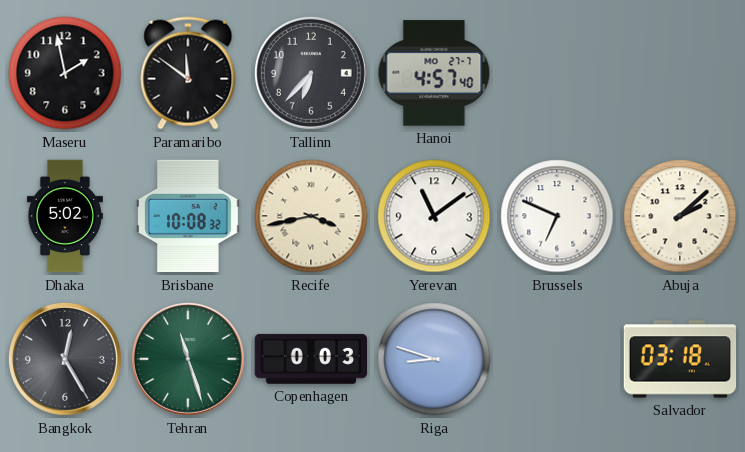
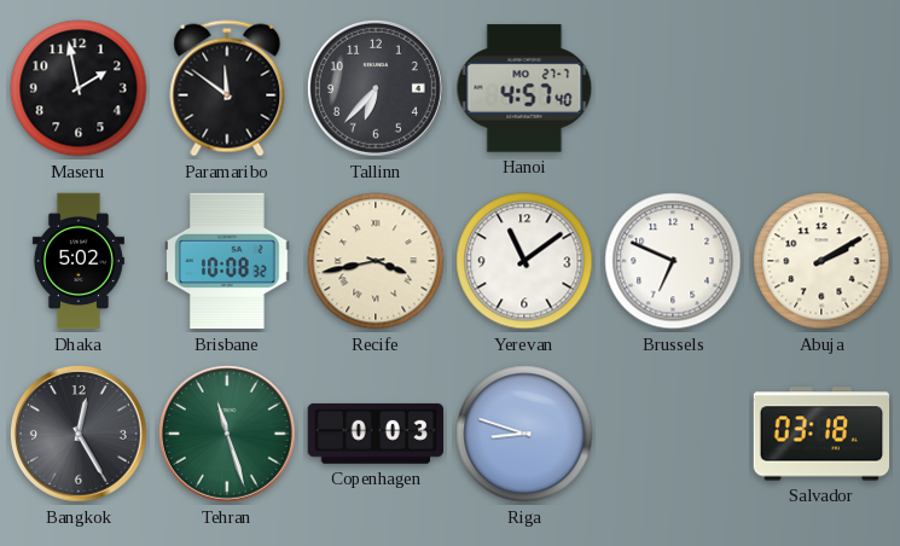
Abuja: 2:08 -> 2:10 (821, 261)
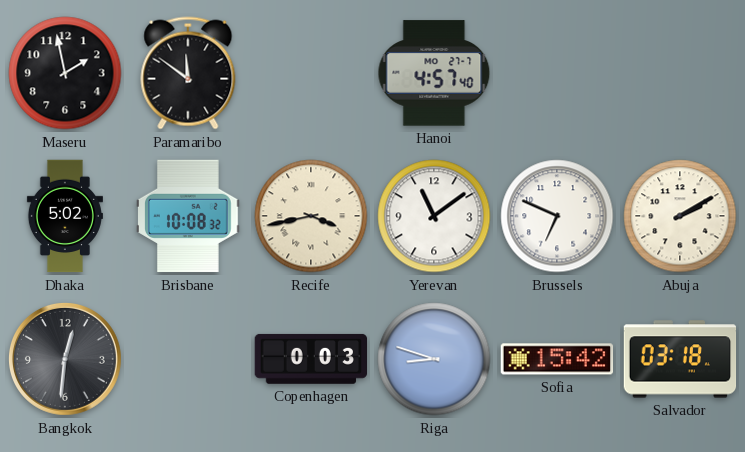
Tallinn: 6:37 -> none (376, 88)
Bangkok: 12:25 -> 12:31 (65, 359)
Tehran: 11:27 -> none (227, 434)
Sofia: none -> 15:42 (557, 359)
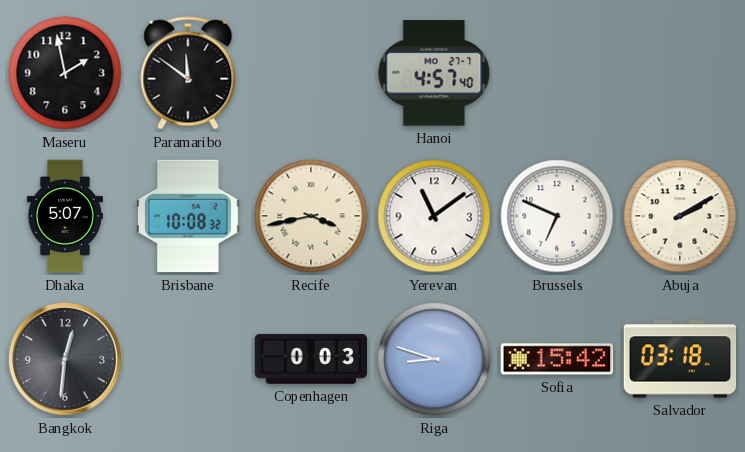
Dhaka: 5:02 -> 5:07 (65, 216)
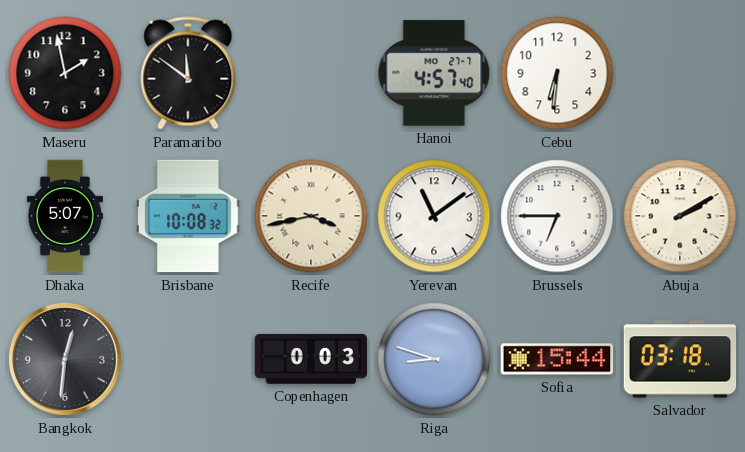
Cebu: none -> 6:31 (557, 73)
Brussels: 6:49 -> 6:45 (557, 216)
Sofia: 15:42 -> 15:44 (557, 359)
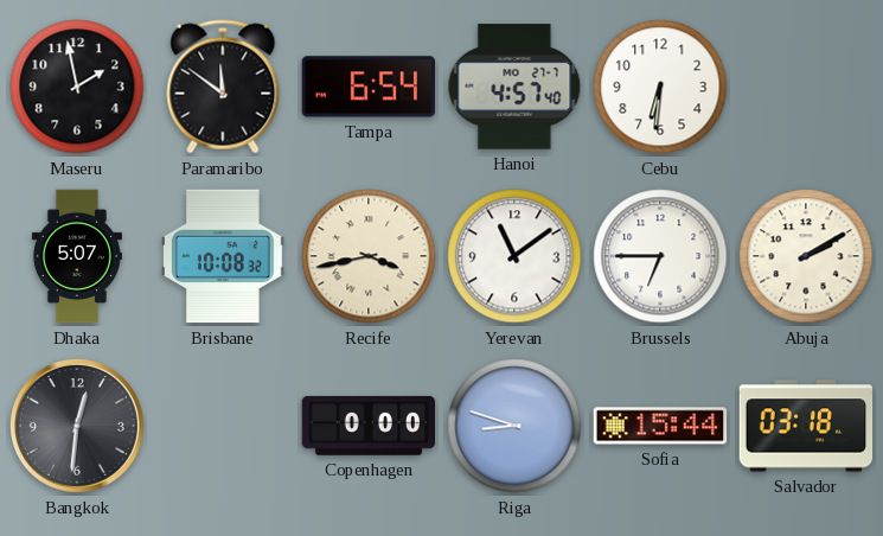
Tampa: none -> 6:54 (367, 87)
Copenhagen: 0:03 -> 0:00 (369, 426)
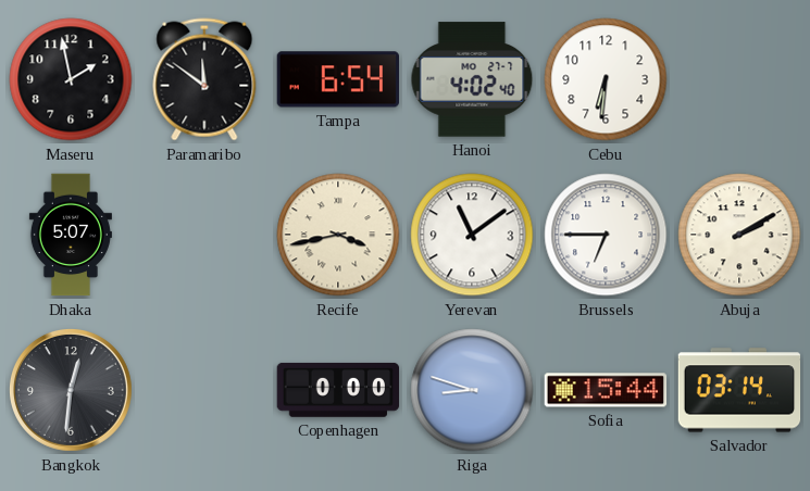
Hanoi: 4:57 -> 4:02 (472, 79)
Brisbane: 10:08 -> none (224, 256)
Salvador: 03:18 -> 03:14 (739, 390)
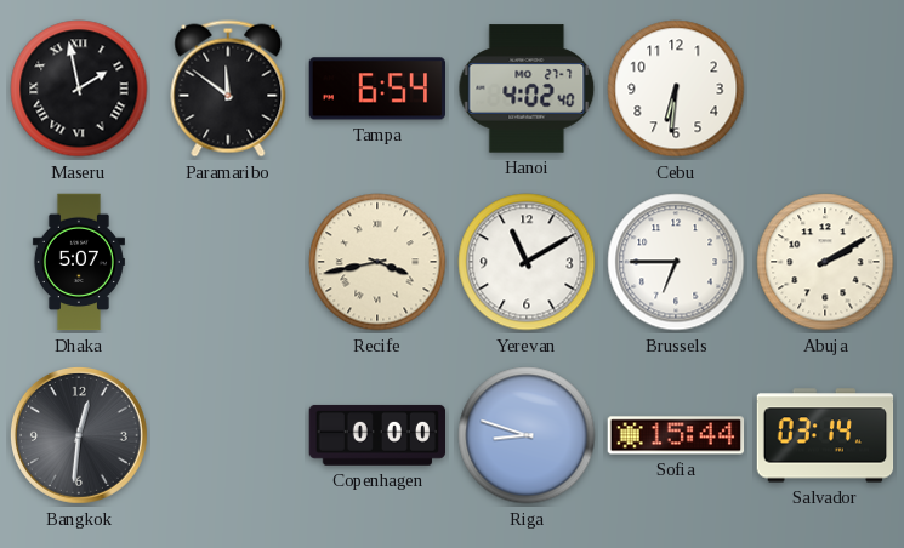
Maseru numerals: Arabic -> Roman (79, 89)
Yerevan: 11:09 -> 11:10 (527, 262)
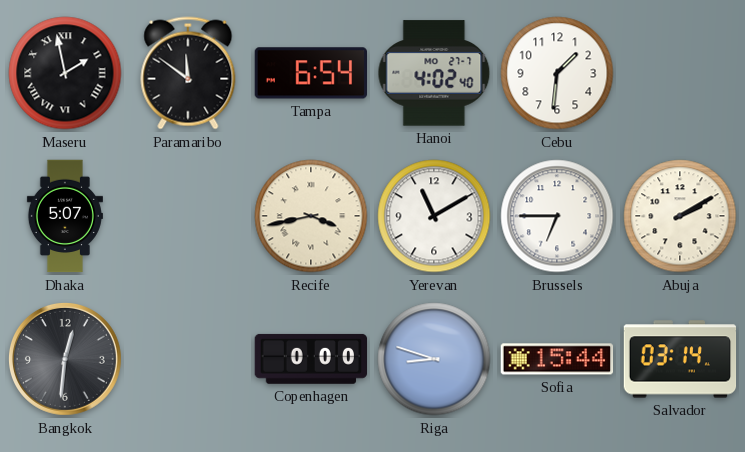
Cebu: 6:31 -> 1:31 (557, 73)
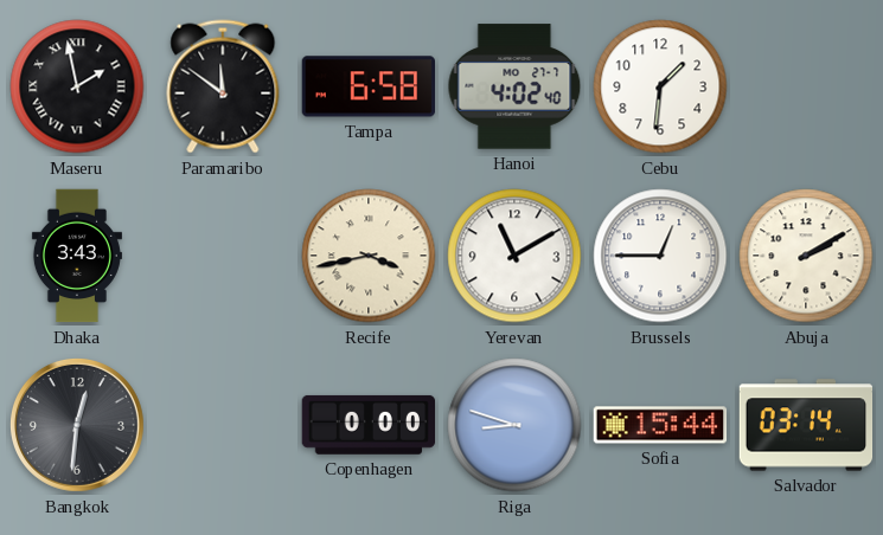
Tampa: 6:54 -> 6:58 (367, 86)
Dhaka: 5:07 -> 3:43 (77, 256)
Brussels: 6:45 -> 12:45 (660, 256)
